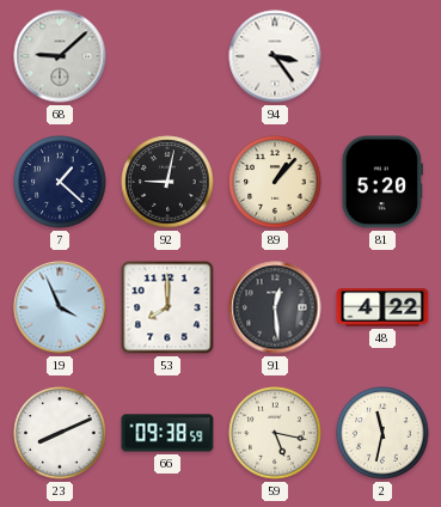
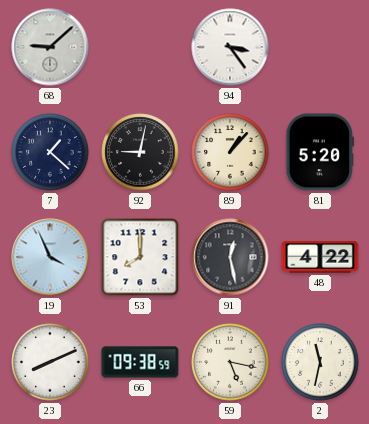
91: 12:29 -> 12:28 (230, 257)
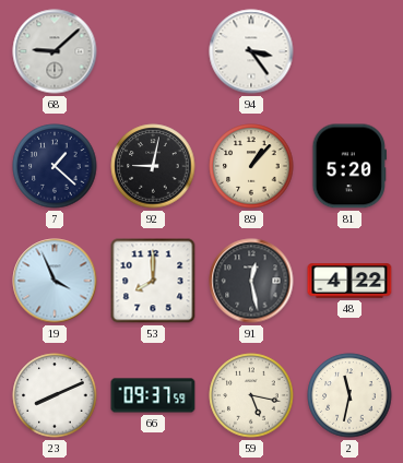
66: 09:38 -> 09:37 (153, 395)
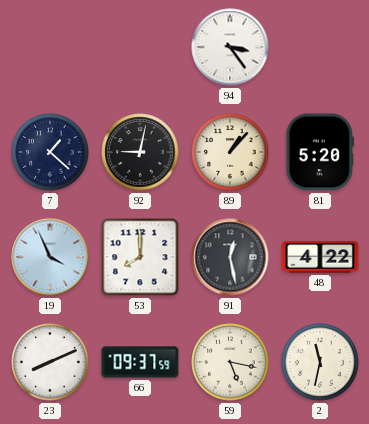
68: 9:08 -> none (55, 51)
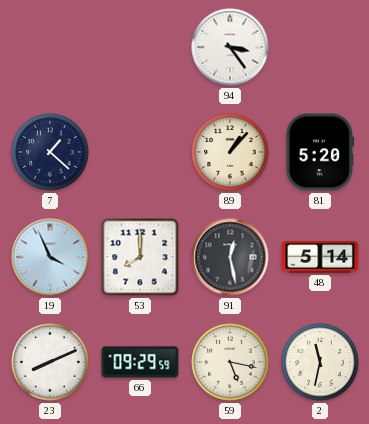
92: 9:02 -> none (140, 152)
48: 4:22 -> 5:14 (320, 257)
66: 09:37 -> 09:29 (140, 362)
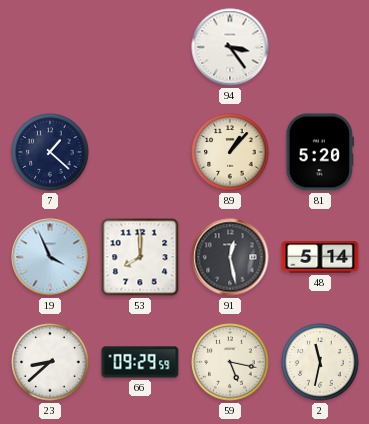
23: 8:11 -> 8:38 (50, 362)
